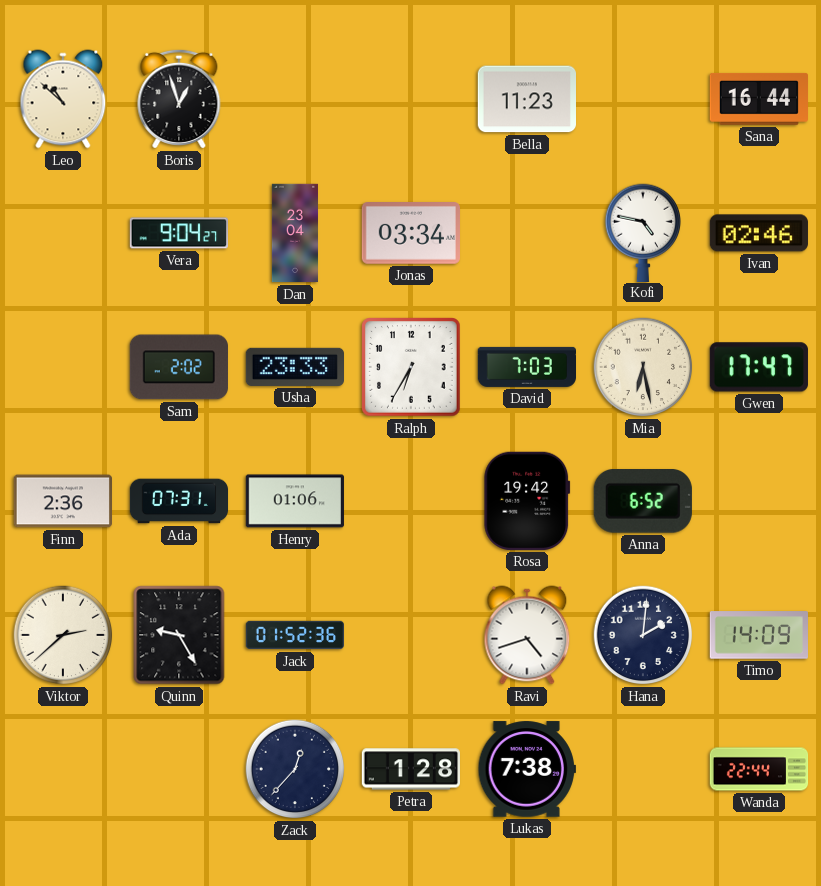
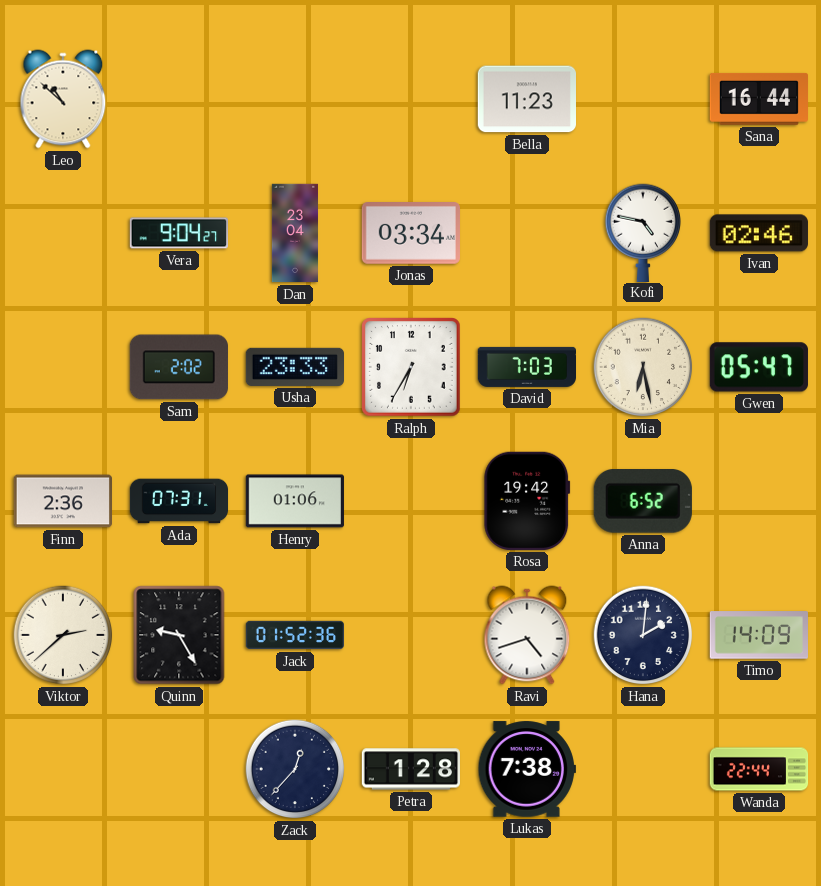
Boris: 12:57 -> none (179, 99)
Gwen: 17:47 -> 05:47 (759, 367)
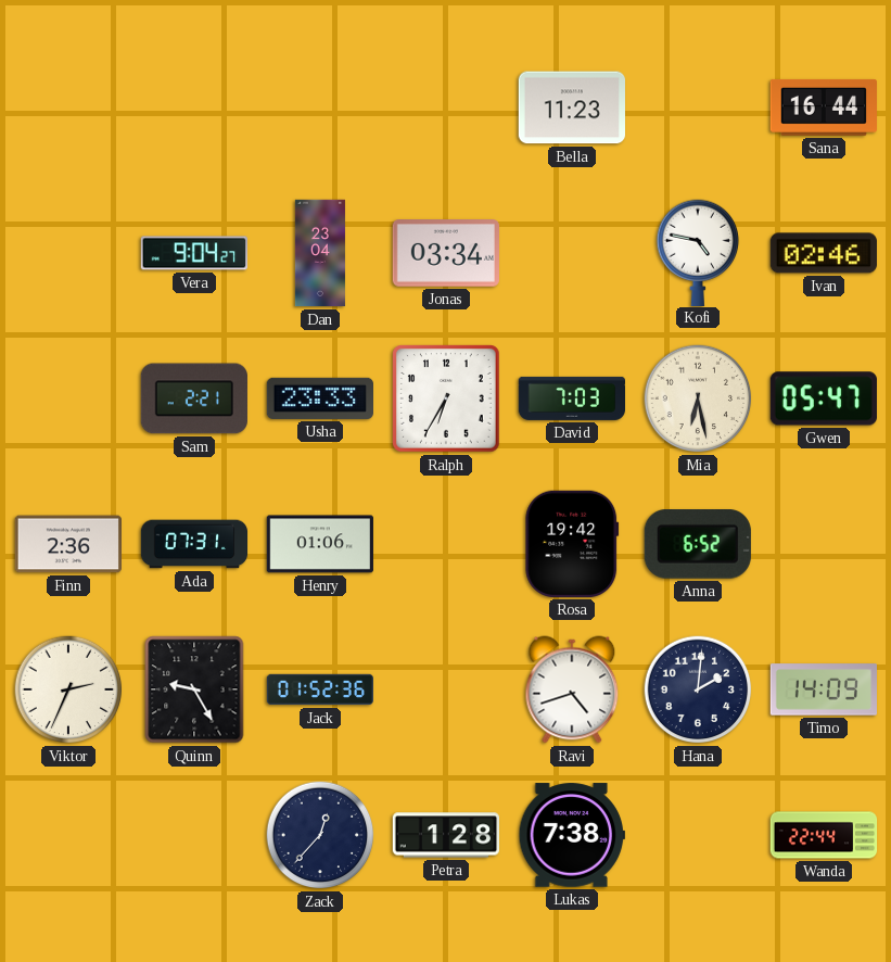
Leo: 10:52 -> none (63, 99)
Sam: 2:02 -> 2:21 (194, 398)
Viktor: 2:38 -> 2:34 (68, 689)
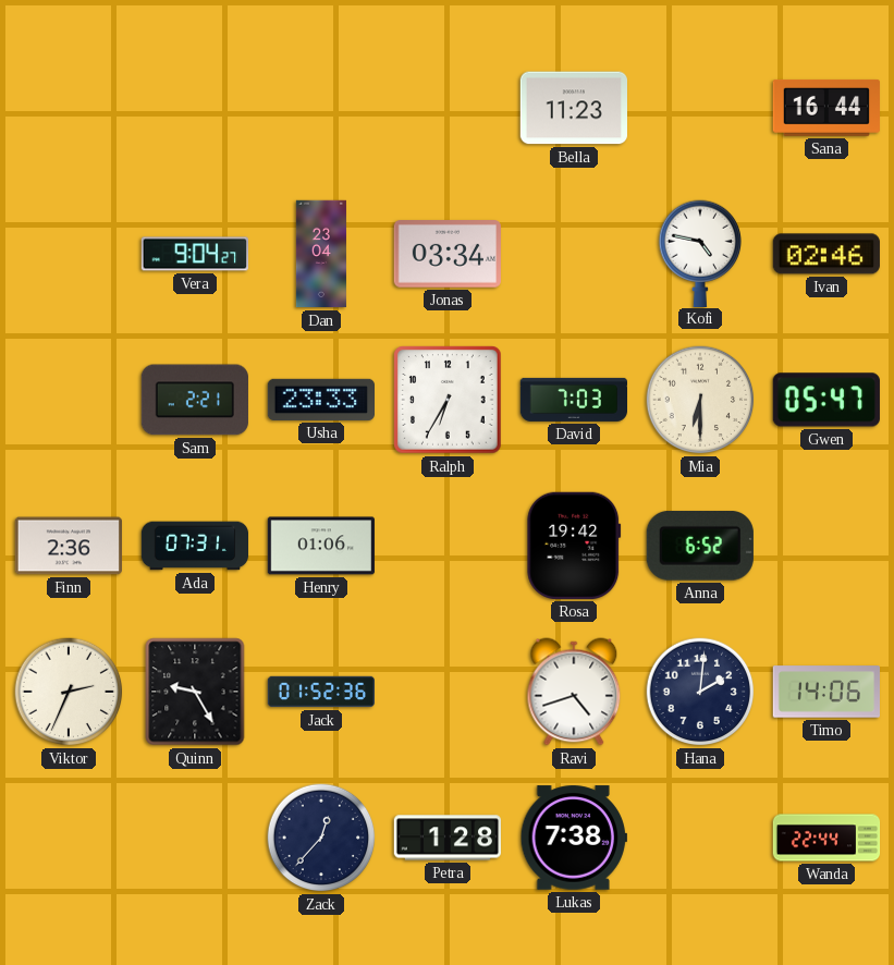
Mia: 6:28 -> 6:30 (700, 400)
Timo: 14:09 -> 14:06 (825, 692)
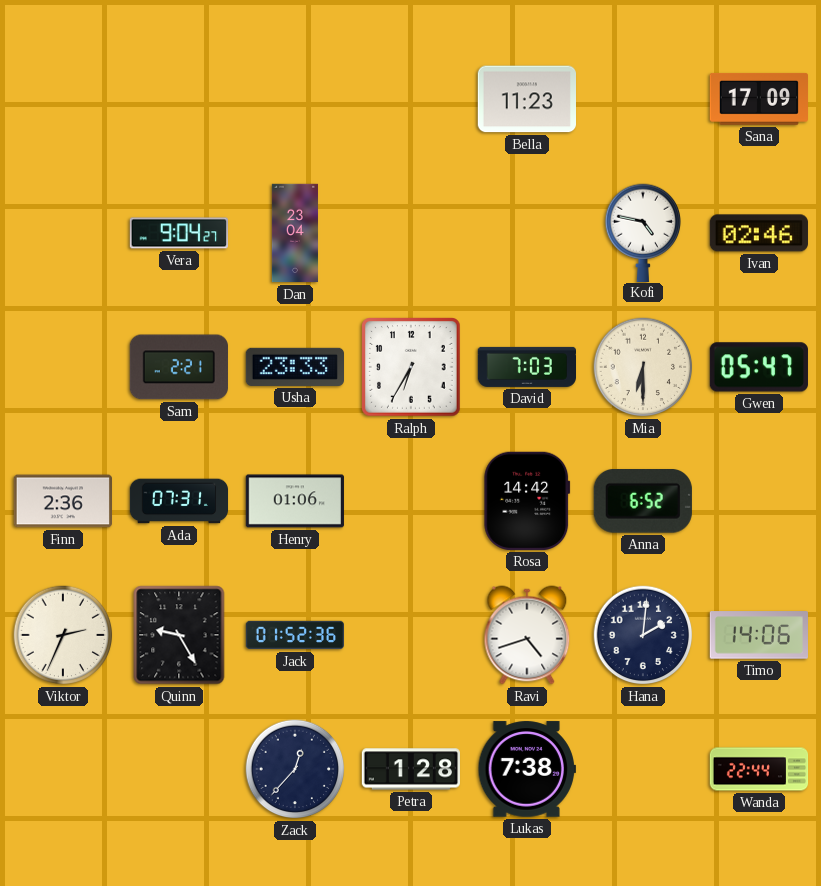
Sana: 16:44 -> 17:09 (759, 99)
Jonas: 03:34 -> none (448, 255)
Rosa: 19:42 -> 14:42 (527, 501)
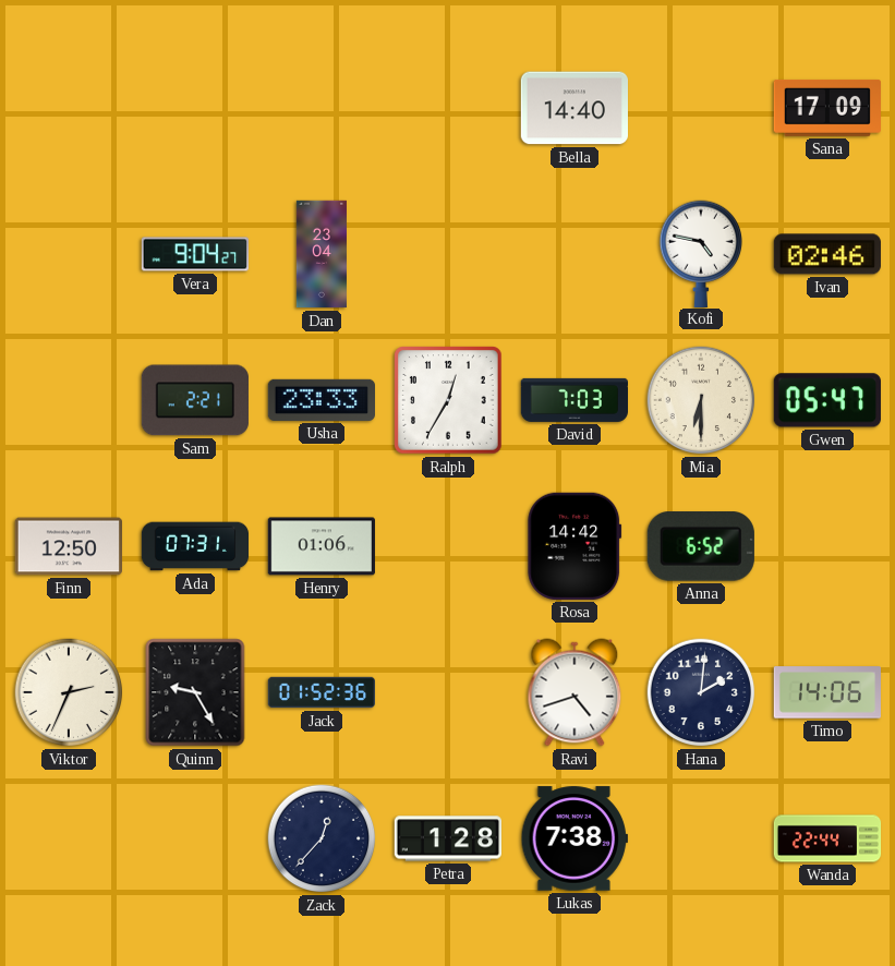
Bella: 11:23 -> 14:40 (573, 108)
Ralph: 6:35 -> 12:35 (448, 400)
Finn: 2:36 -> 12:50 (68, 546)
